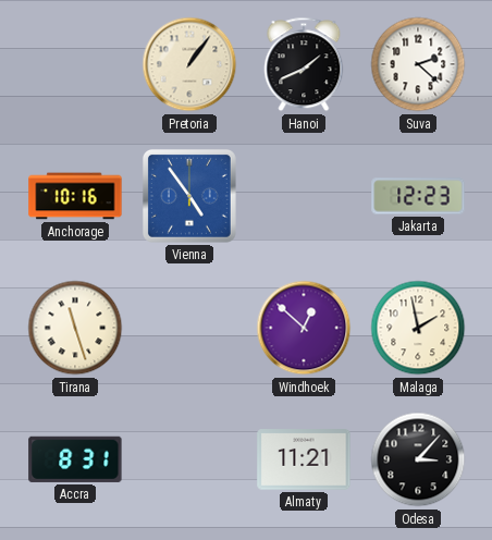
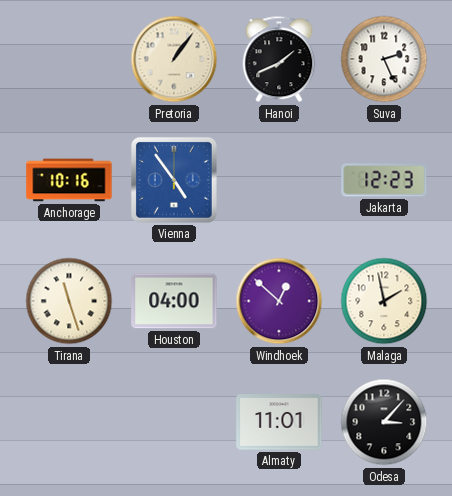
Suva: 2:22 -> 2:26 (384, 59)
Houston: none -> 04:00 (174, 301)
Accra: 8:31 -> none (75, 459)
Almaty: 11:21 -> 11:01 (279, 422)
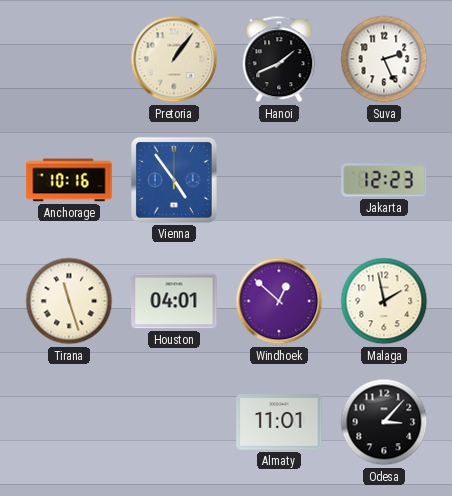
Houston: 04:00 -> 04:01 (174, 301)
